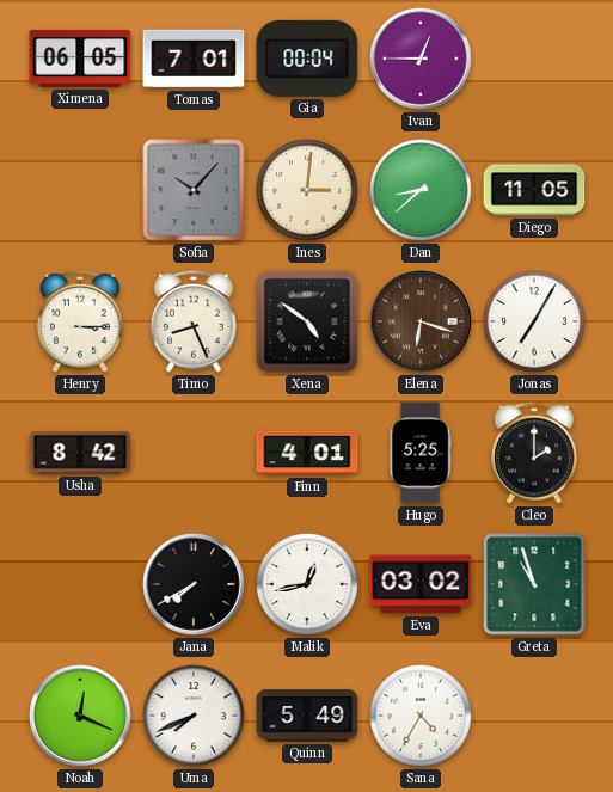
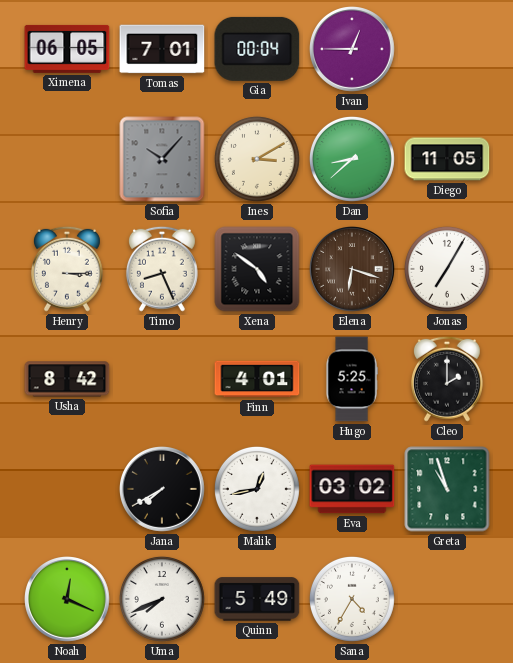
Ines: 3:01 -> 3:10 (257, 159)
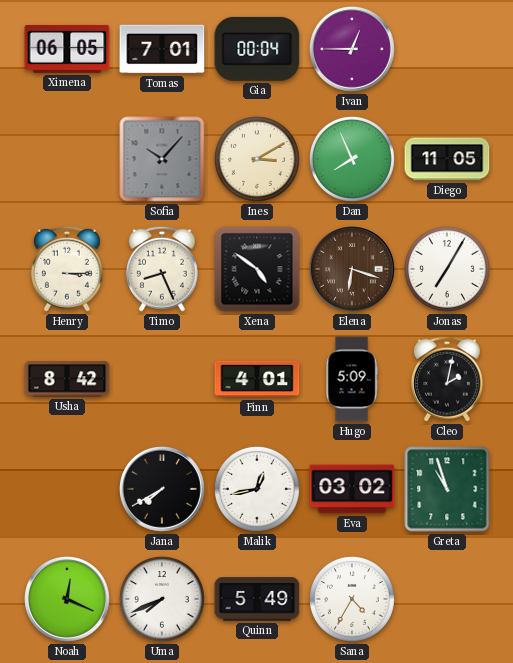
Dan: 8:38 -> 7:56 (352, 159)
Hugo: 5:25 -> 5:09 (352, 379)
Cleo: 2:00 -> 2:02 (447, 379)
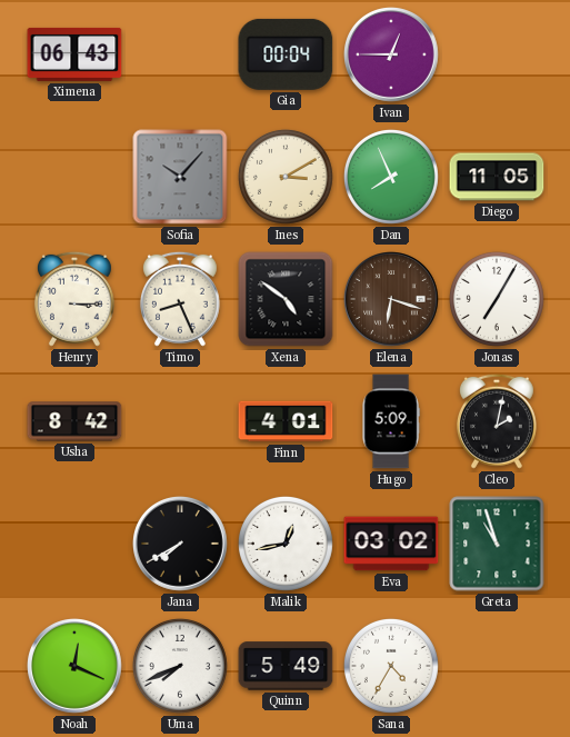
Ximena: 06:05 -> 06:43 (74, 54)
Tomas: 7:01 -> none (162, 49)
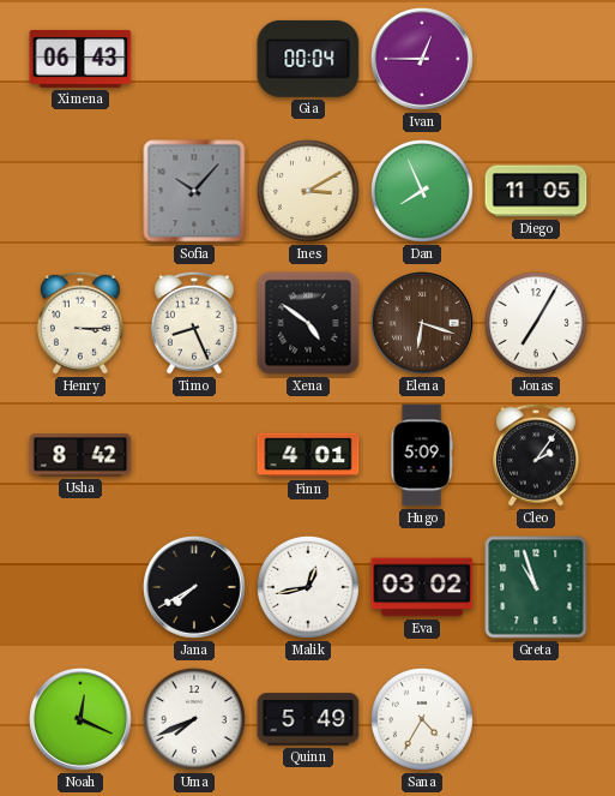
Cleo: 2:02 -> 2:06 (536, 455)
